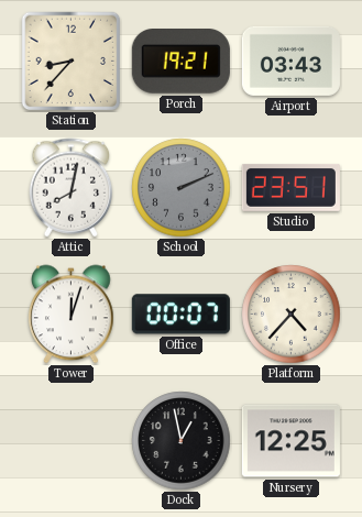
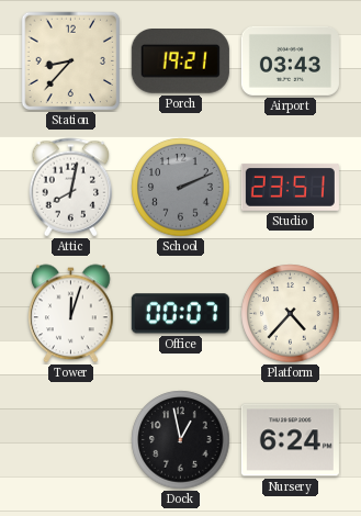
Nursery: 12:25 -> 6:24 (290, 440)
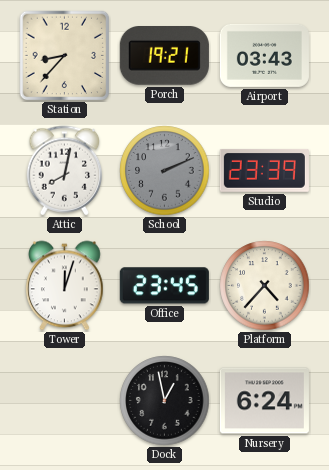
Studio: 23:51 -> 23:39 (264, 170)
Office: 00:07 -> 23:45 (164, 286)
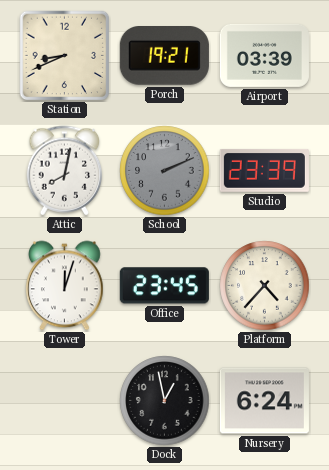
Station: 8:37 -> 8:41 (65, 56)
Airport: 03:43 -> 03:39 (264, 55)
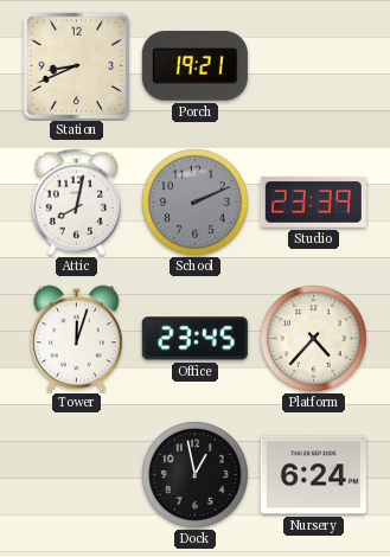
Airport: 03:39 -> none (264, 55)
